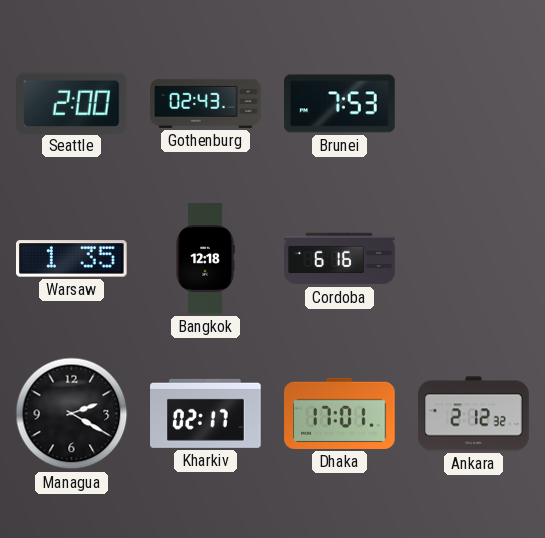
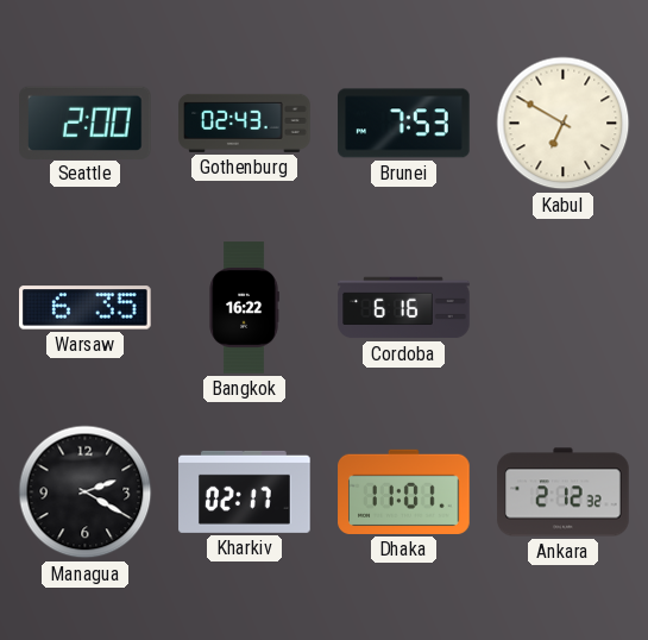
Kabul: none -> 6:50 (564, 124)
Warsaw: 1:35 -> 6:35 (86, 308)
Bangkok: 12:18 -> 16:22 (244, 308)
Dhaka: 17:01 -> 11:01 (404, 491)
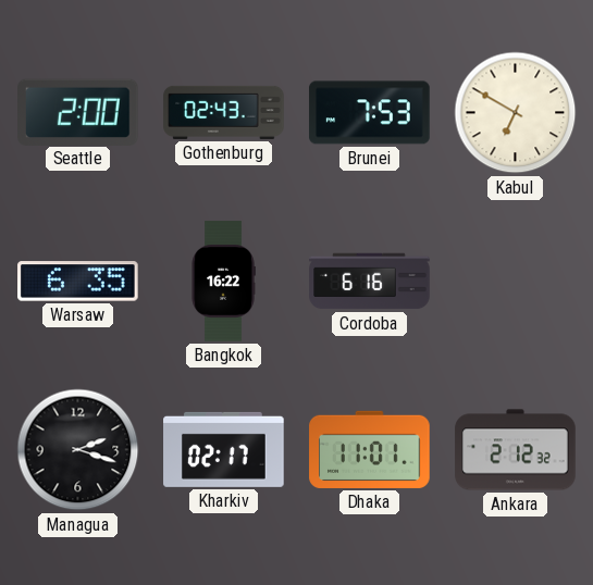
Managua: 2:20 -> 2:18 (78, 450)
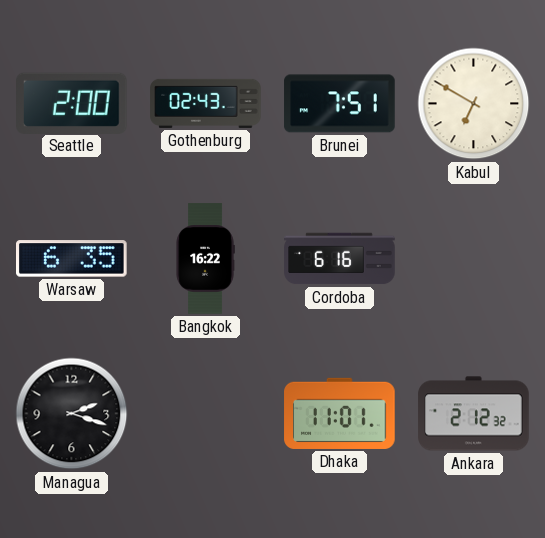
Brunei: 7:53 -> 7:51 (340, 104)
Kharkiv: 02:17 -> none (224, 449)
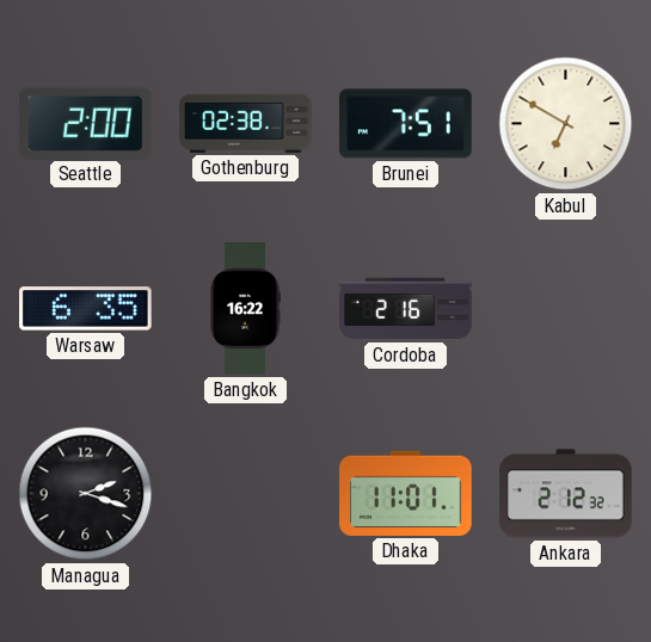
Gothenburg: 02:43 -> 02:38 (246, 123)
Cordoba: 6:16 -> 2:16 (406, 309)
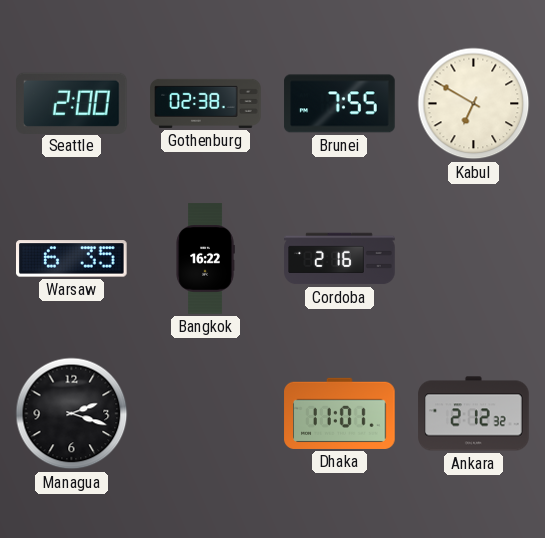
Brunei: 7:51 -> 7:55 (340, 104)
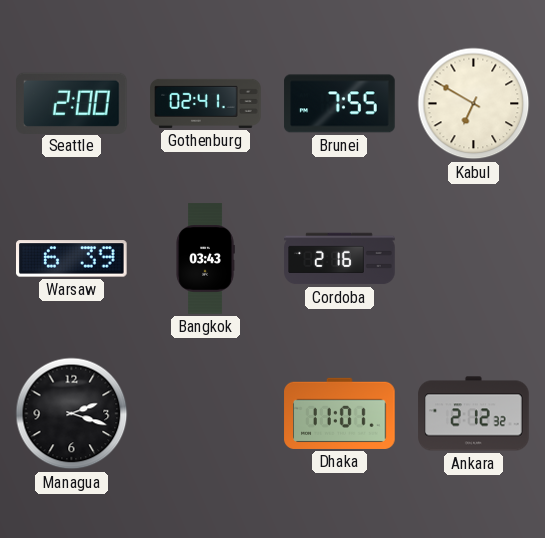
Gothenburg: 02:38 -> 02:41 (206, 103)
Warsaw: 6:35 -> 6:39 (72, 259)
Bangkok: 16:22 -> 03:43 (205, 259)
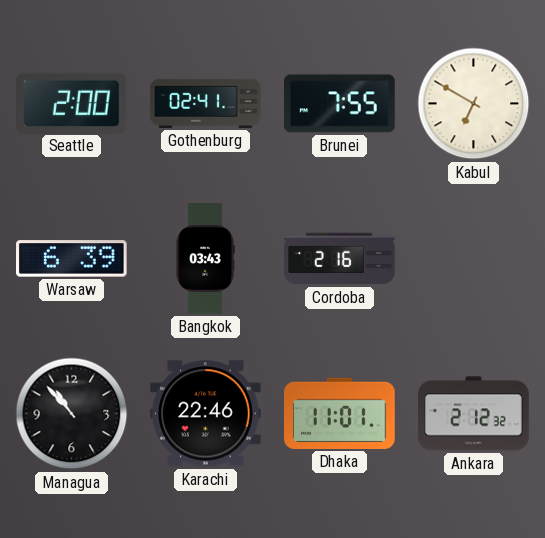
Managua: 2:18 -> 10:53 (72, 414)
Karachi: none -> 22:46 (206, 414)
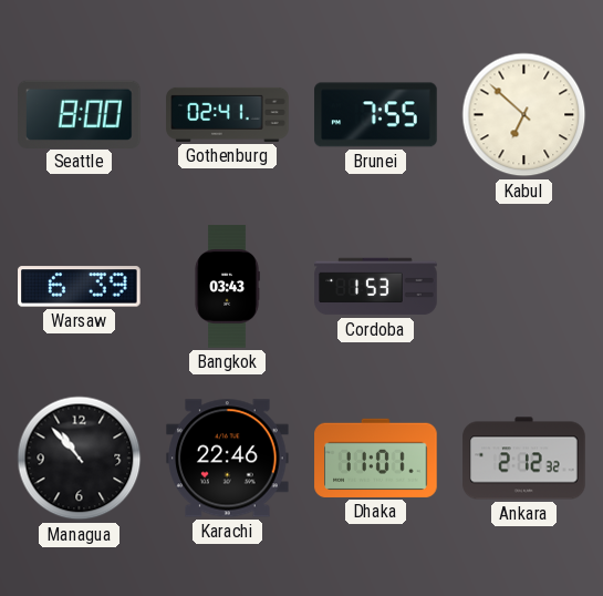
Seattle: 2:00 -> 8:00 (80, 114)
Kabul: 6:50 -> 6:52 (524, 115)
Cordoba: 2:16 -> 1:53 (376, 287)
